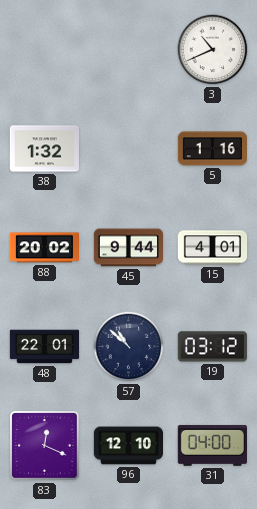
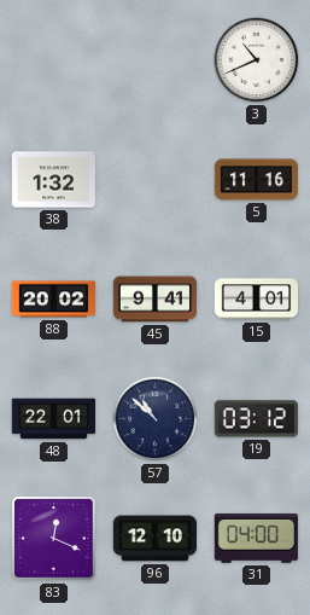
5: 1:16 -> 11:16 (256, 180)
45: 9:44 -> 9:41 (156, 300)
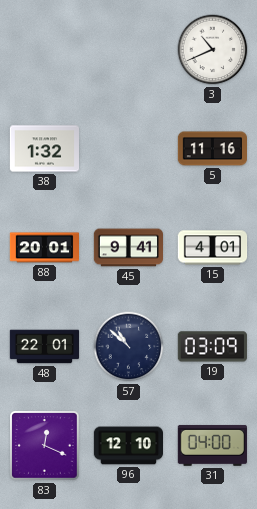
88: 20:02 -> 20:01 (44, 248)
19: 03:12 -> 03:09 (212, 347)
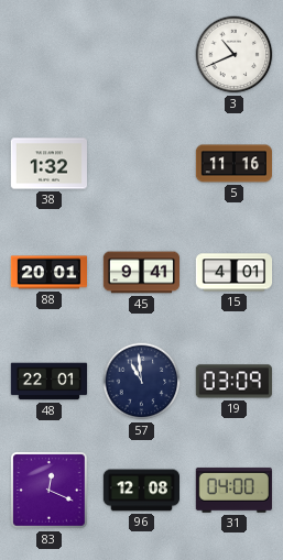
57: 10:52 -> 10:59 (142, 382)
96: 12:10 -> 12:08 (141, 491)
